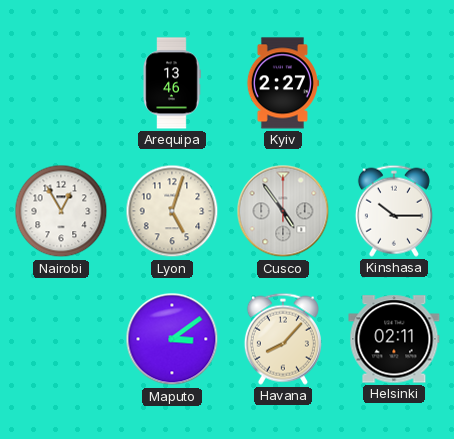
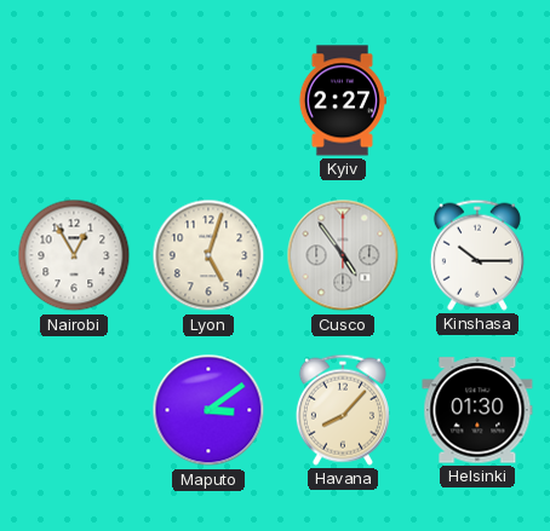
Arequipa: 13:46 -> none (172, 83)
Helsinki: 02:11 -> 01:30 (477, 410)
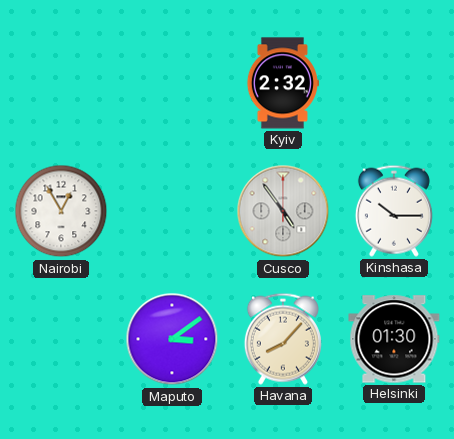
Kyiv: 2:27 -> 2:32 (282, 83)
Lyon: 5:03 -> none (208, 255)
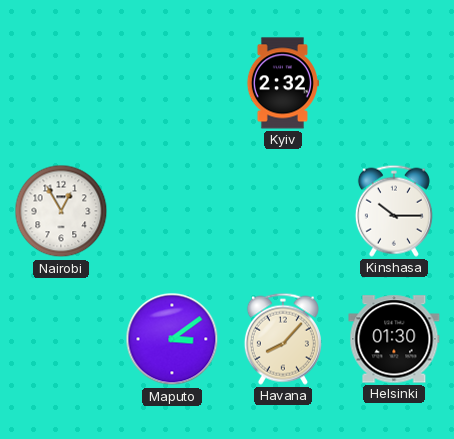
Cusco: 4:54 -> none (283, 211)
